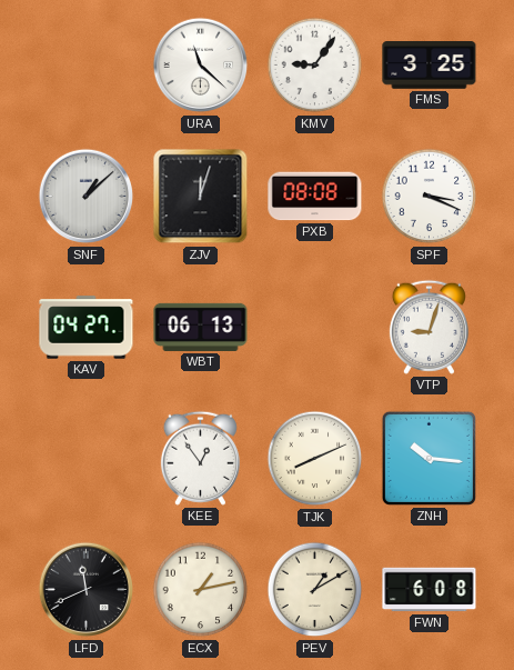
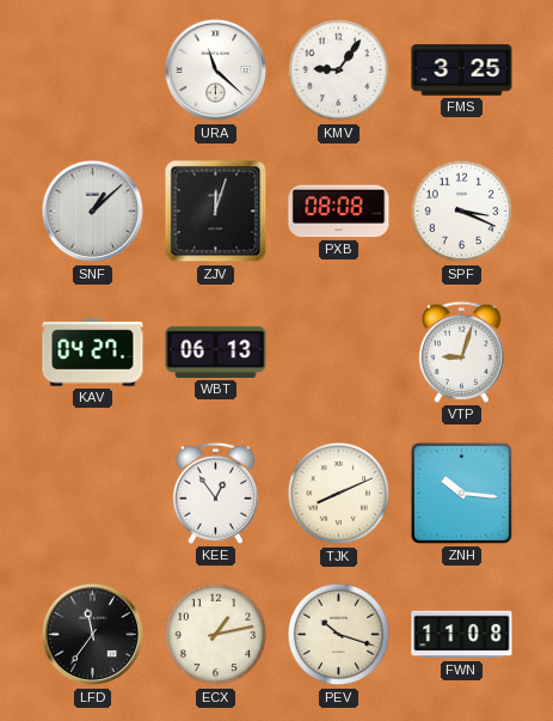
LFD: 11:41 -> 11:36 (93, 635)
PEV: 1:10 -> 10:18 (339, 635)
FWN: 6:08 -> 11:08 (462, 635)
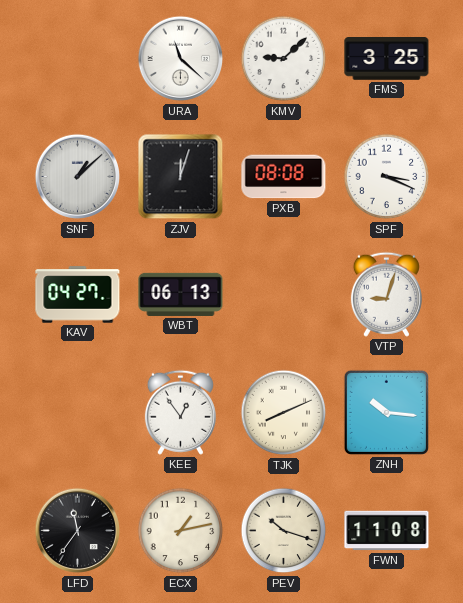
KMV: 9:06 -> 9:08 (284, 59)
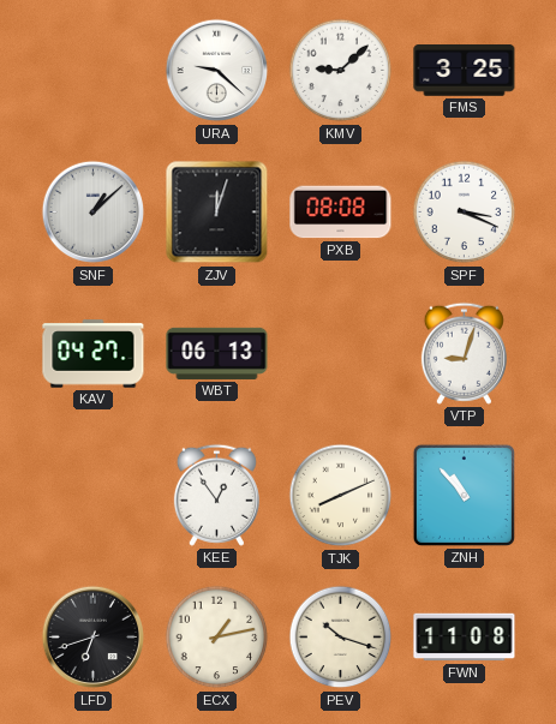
URA: 11:22 -> 9:22 (217, 71)
ZNH: 10:16 -> 10:53 (464, 495)
LFD: 11:36 -> 6:42 (94, 638)
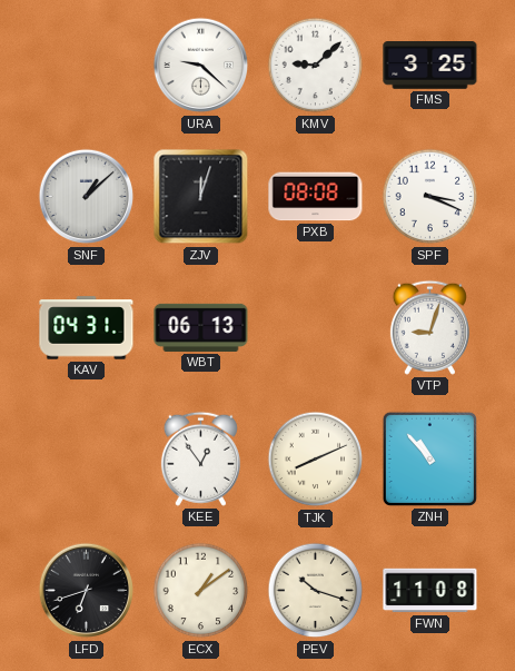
KAV: 04:27 -> 04:31 (87, 328)
ECX: 1:13 -> 1:09 (201, 591)
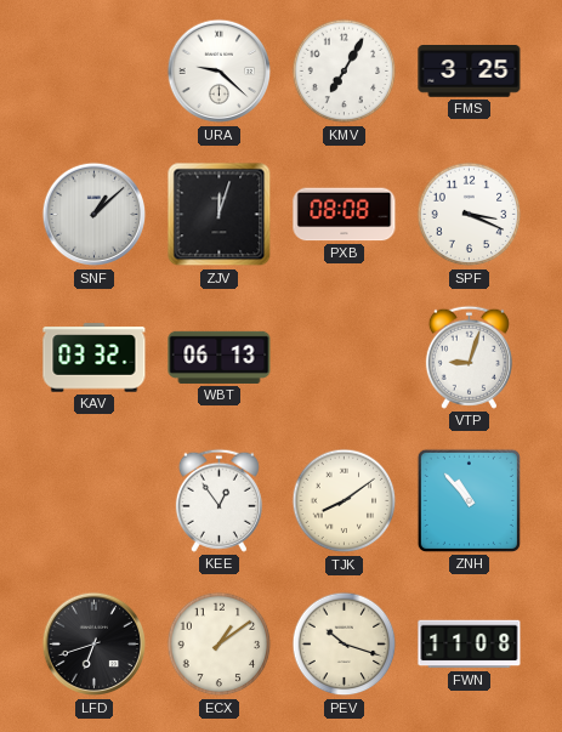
KMV: 9:08 -> 7:05 (345, 72)
KAV: 04:31 -> 03:32 (95, 358)
TJK: 8:11 -> 8:09 (345, 501)
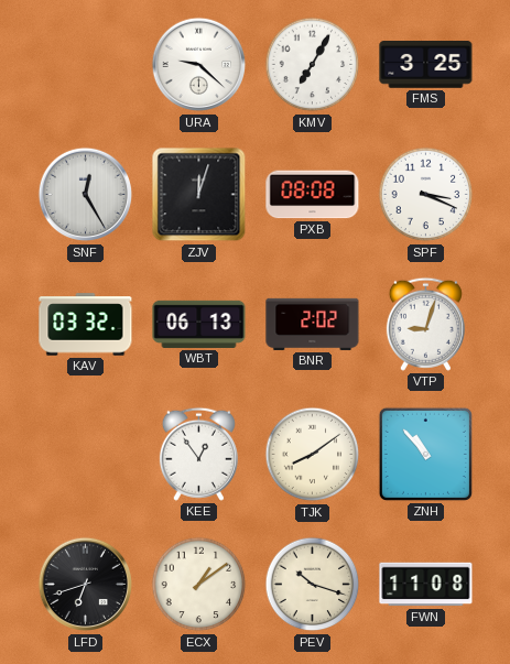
SNF: 1:08 -> 12:25 (86, 195)
BNR: none -> 2:02 (313, 324)
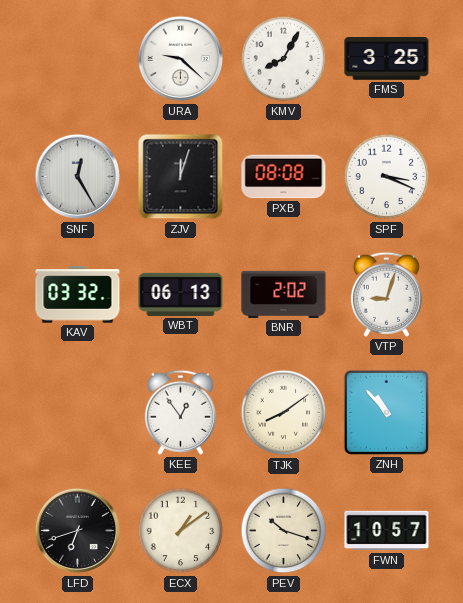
KMV: 7:05 -> 8:05 (284, 59)
FWN: 11:08 -> 10:57 (387, 531)
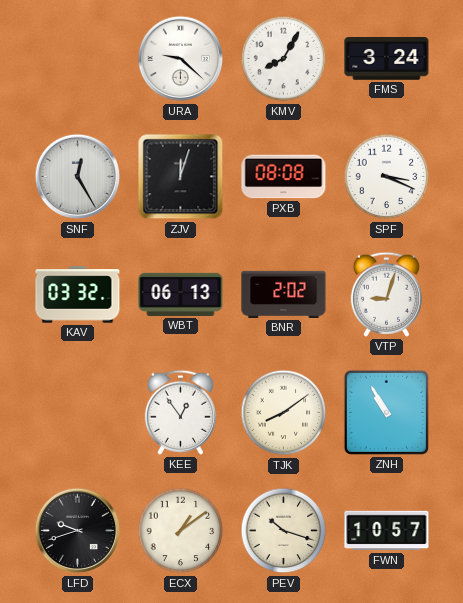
FMS: 3:25 -> 3:24 (387, 59)
ZNH: 10:53 -> 10:55 (386, 412)
LFD: 6:42 -> 9:42 (78, 531)
